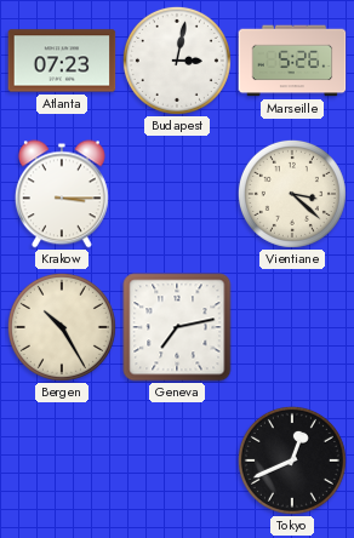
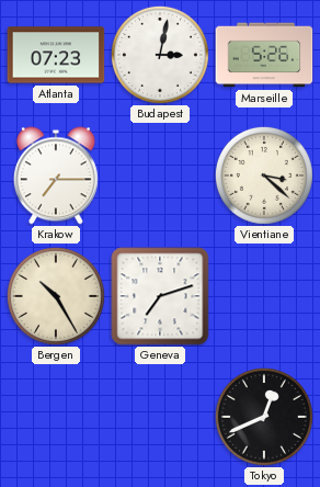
Krakow: 3:15 -> 7:15 (56, 175)
Geneva: 7:13 -> 7:12 (160, 296)
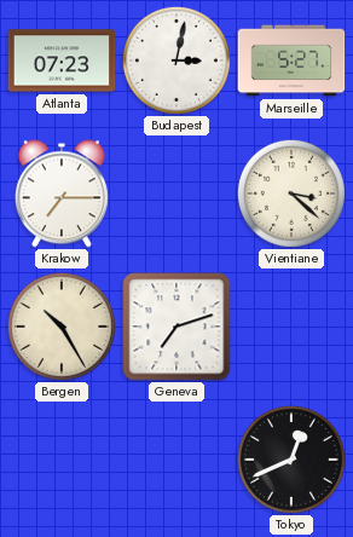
Marseille: 5:26 -> 5:27 (291, 60)
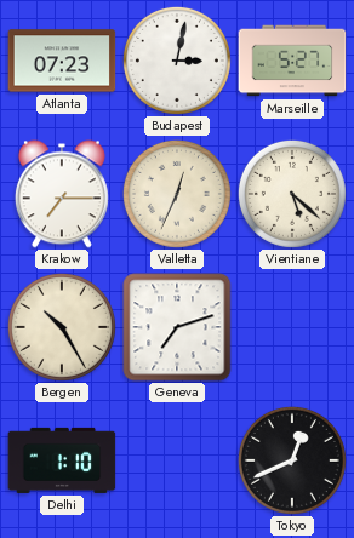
Valletta: none -> 12:34 (177, 194)
Vientiane: 3:22 -> 5:22 (292, 194)
Delhi: none -> 1:10 (62, 460)
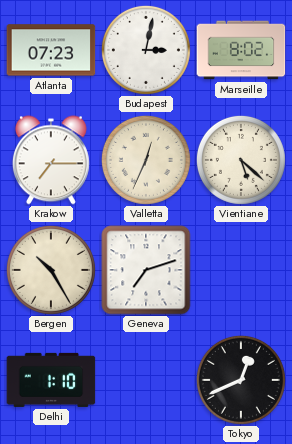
Marseille: 5:27 -> 8:02 (241, 50)
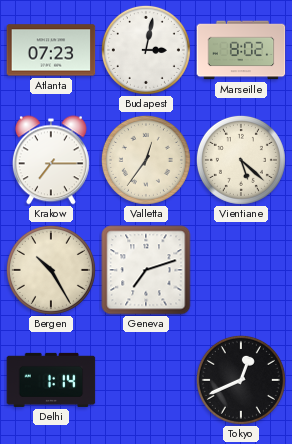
Valletta: 12:34 -> 12:36 (146, 160)
Delhi: 1:10 -> 1:14 (51, 380)
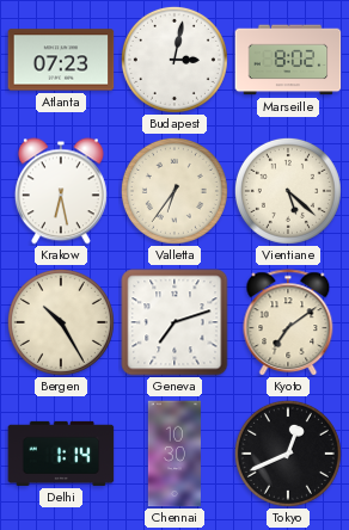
Krakow: 7:15 -> 6:28 (61, 191)
Valletta: 12:36 -> 6:36 (174, 191)
Kyoto: none -> 7:09 (288, 322)
Chennai: none -> 10:30 (174, 454)
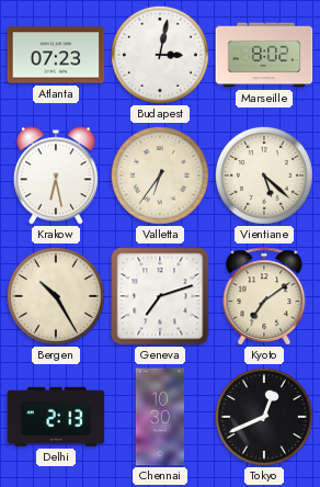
Delhi: 1:14 -> 2:13 (56, 417)
